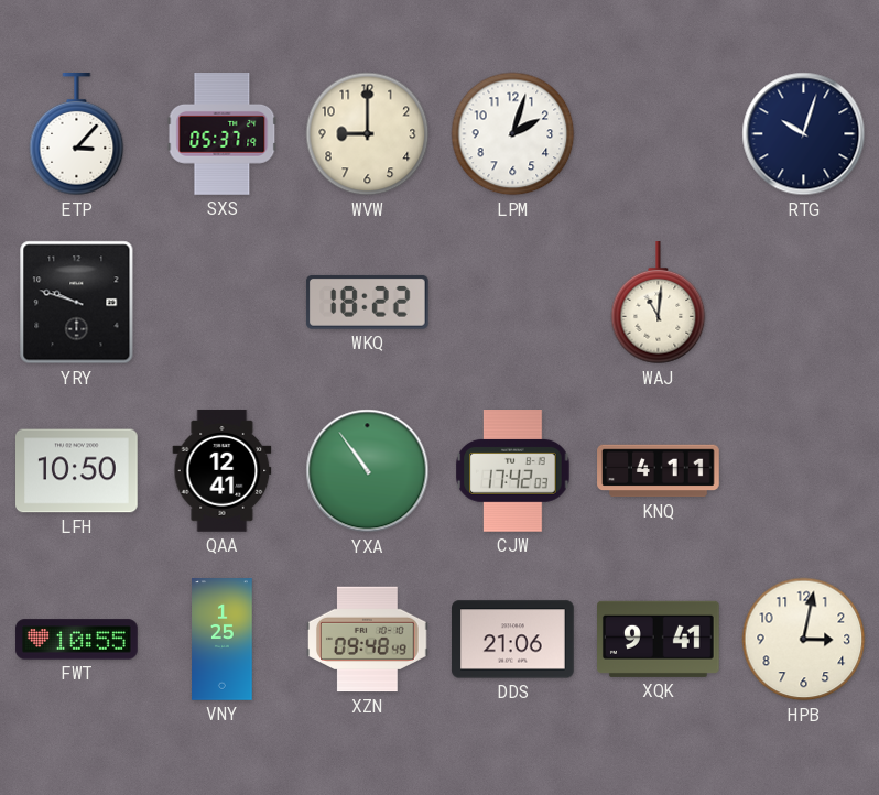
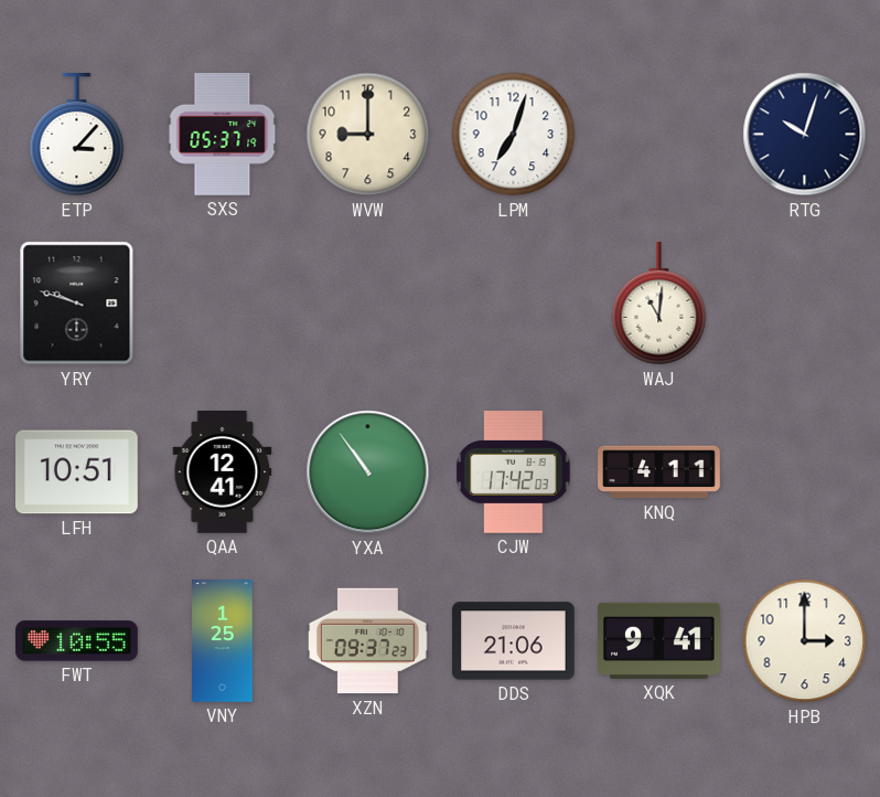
LPM: 2:03 -> 7:03 (514, 135)
WKQ: 18:22 -> none (367, 302)
LFH: 10:50 -> 10:51 (77, 472)
XZN: 09:48 -> 09:37 (368, 641)
HPB: 3:02 -> 3:00 (805, 641)
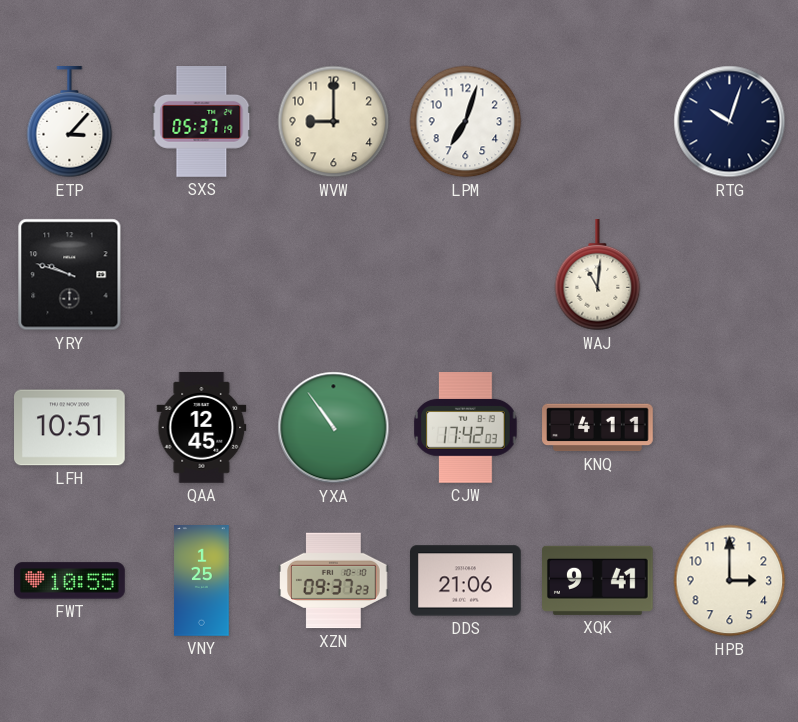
QAA: 12:41 -> 12:45 (202, 428)
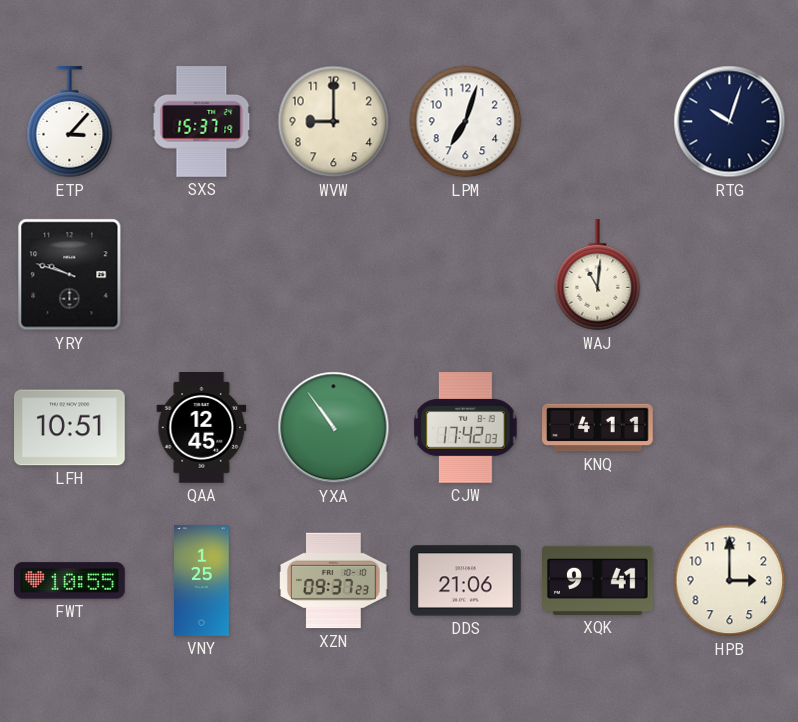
SXS: 05:37 -> 15:37 (202, 122)
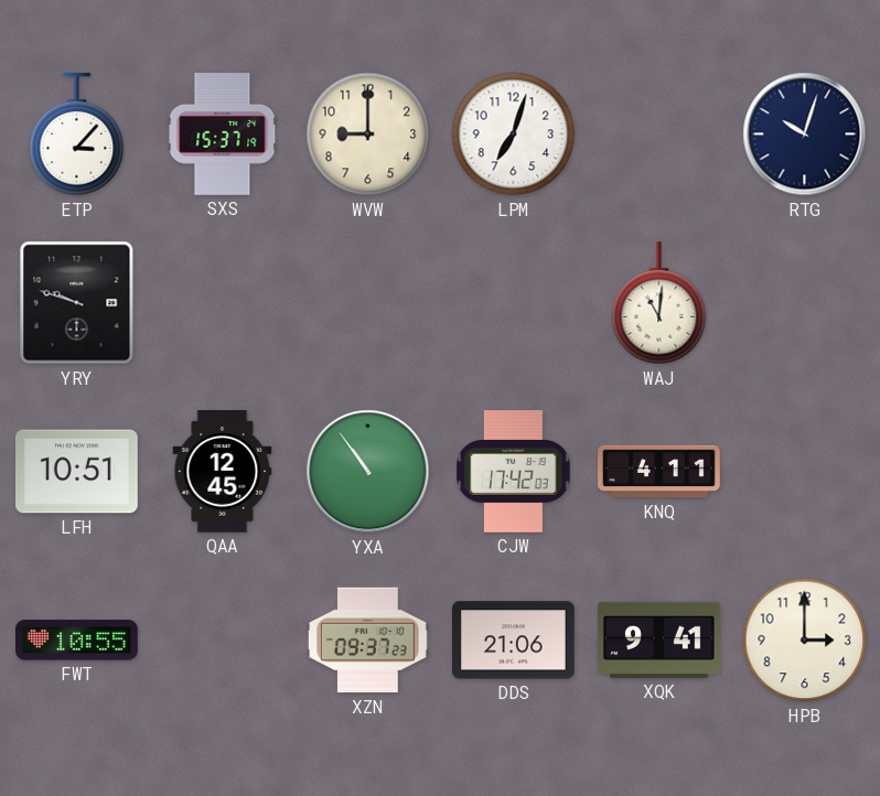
VNY: 1:25 -> none (202, 581)
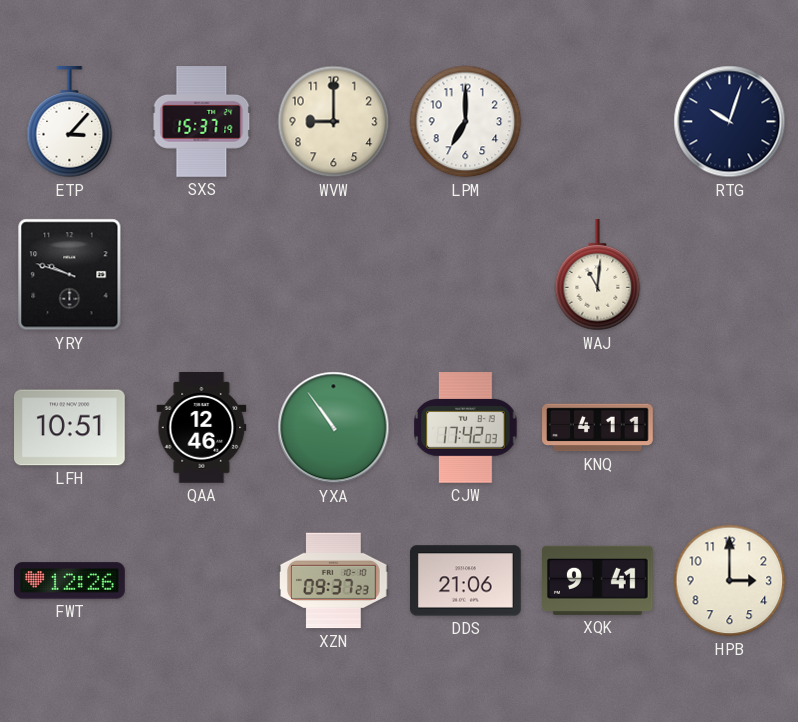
LPM: 7:03 -> 7:00 (466, 122)
QAA: 12:45 -> 12:46 (202, 428)
FWT: 10:55 -> 12:26 (70, 581)
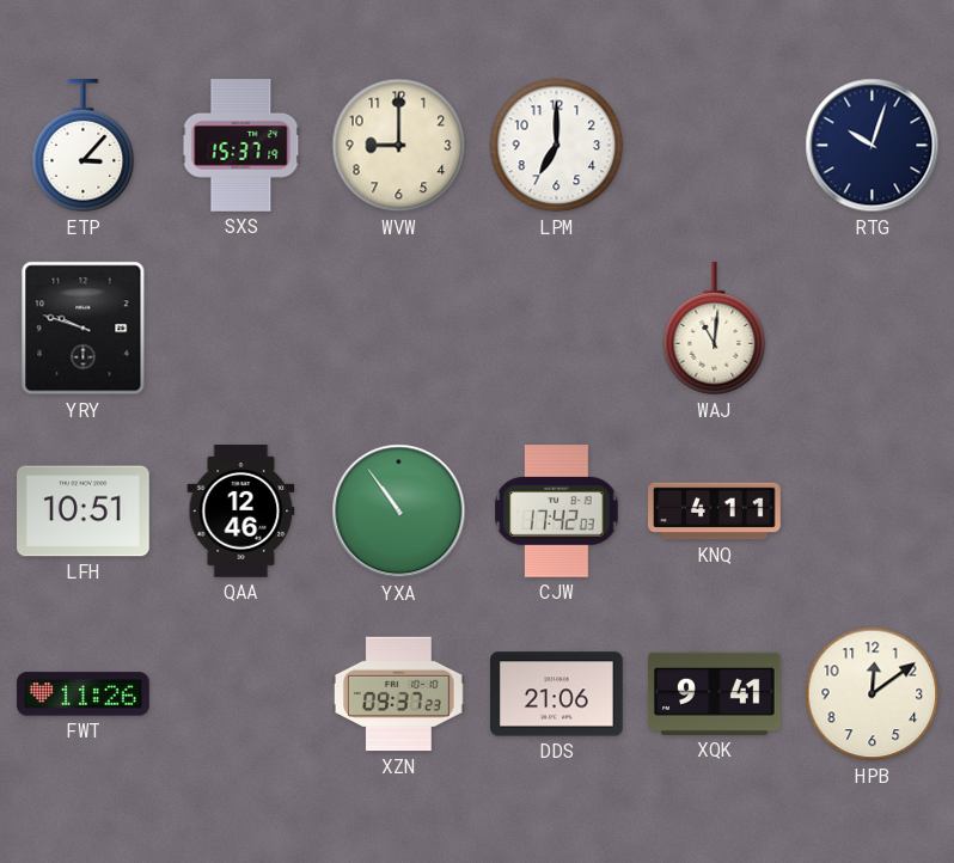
FWT: 12:26 -> 11:26 (84, 694)
HPB: 3:00 -> 12:09 (873, 694)
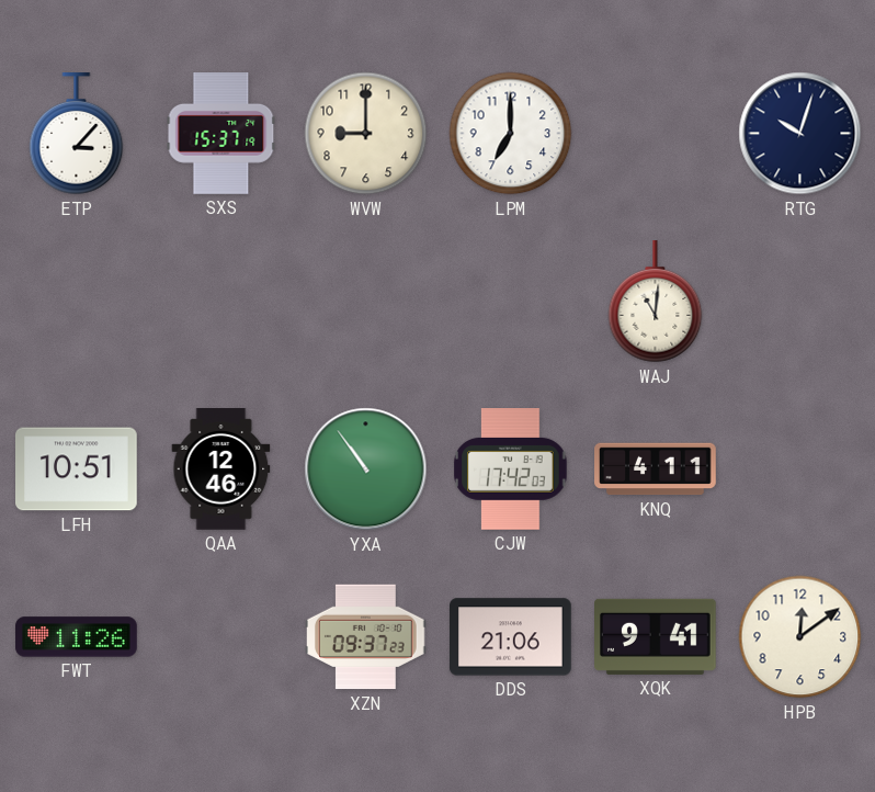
YRY: 9:48 -> none (84, 329)
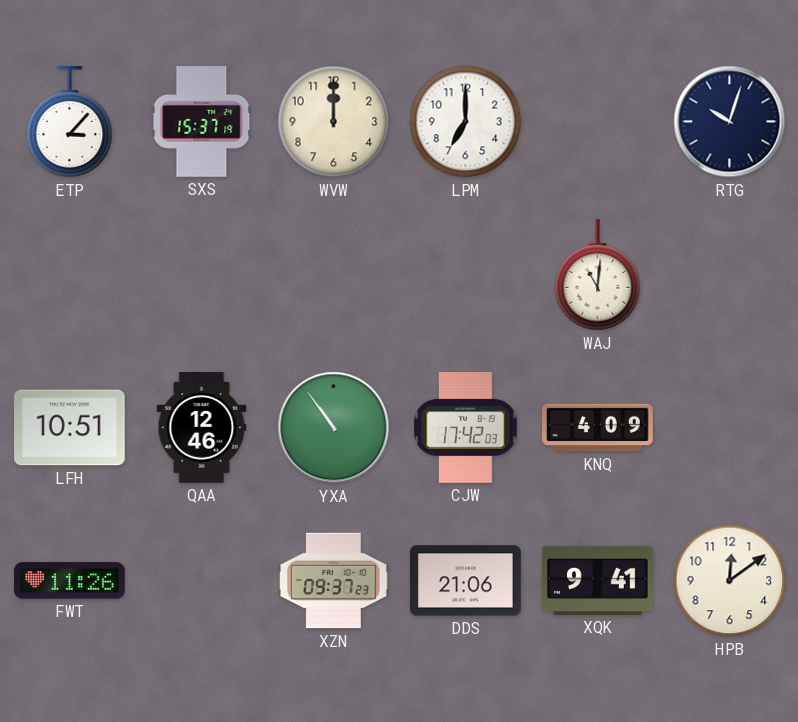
WVW: 9:00 -> 12:00 (334, 122)
KNQ: 4:11 -> 4:09 (598, 428)
